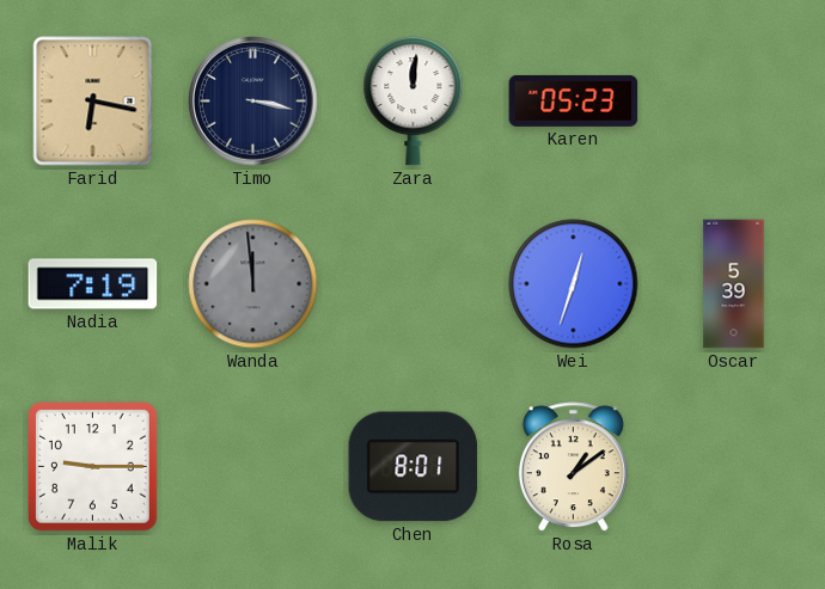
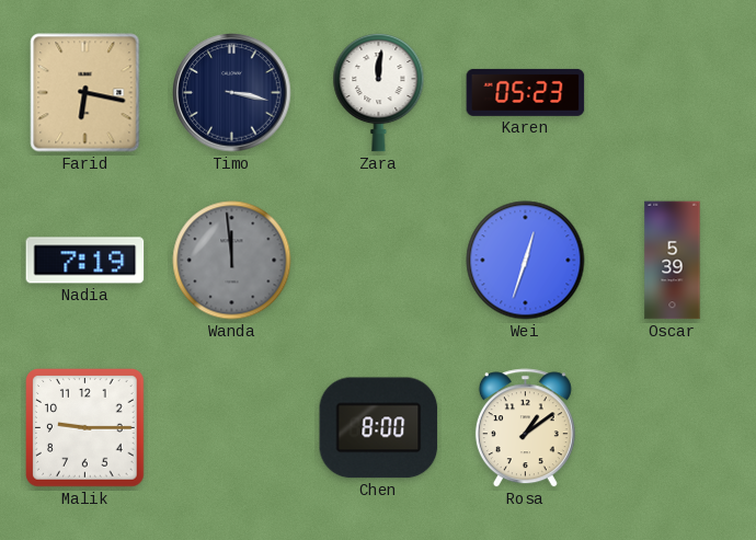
Chen: 8:01 -> 8:00 (379, 428)
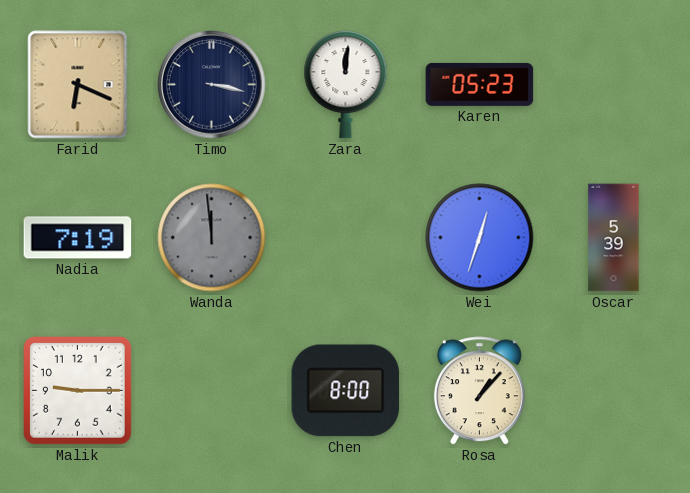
Farid: 6:17 -> 6:19 (78, 85)
Rosa: 1:09 -> 1:07 (479, 391)
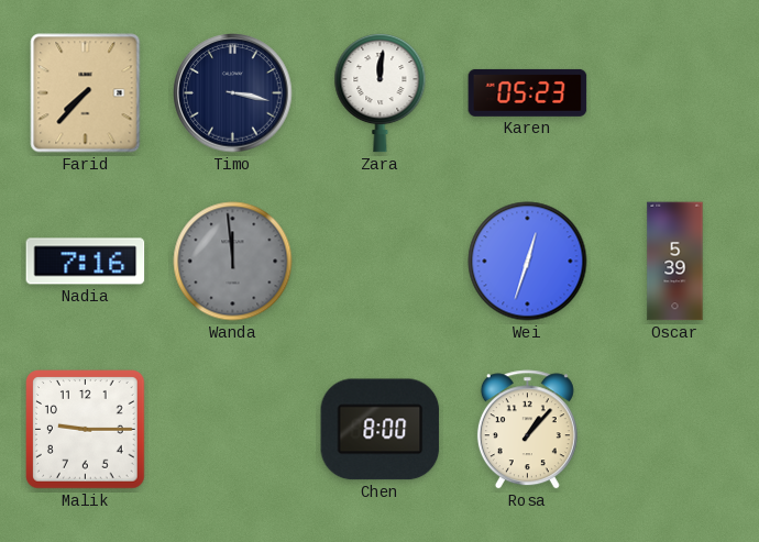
Farid: 6:19 -> 7:37 (86, 93)
Nadia: 7:19 -> 7:16 (86, 262)
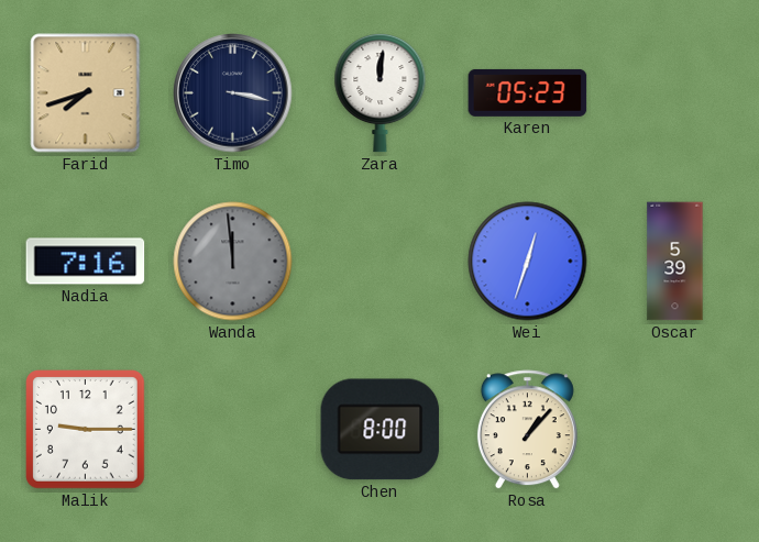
Farid: 7:37 -> 7:42 (86, 93)
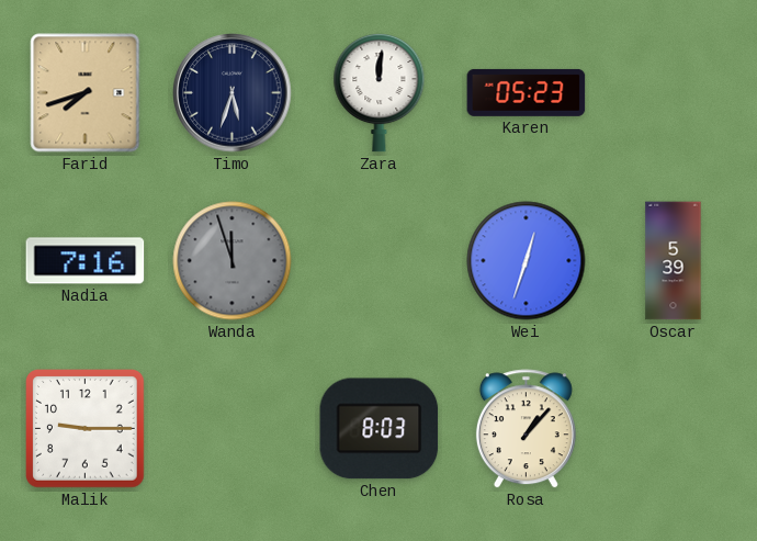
Timo: 3:17 -> 5:33 (233, 93)
Wanda: 11:59 -> 11:57 (233, 261)
Chen: 8:00 -> 8:03 (380, 429)
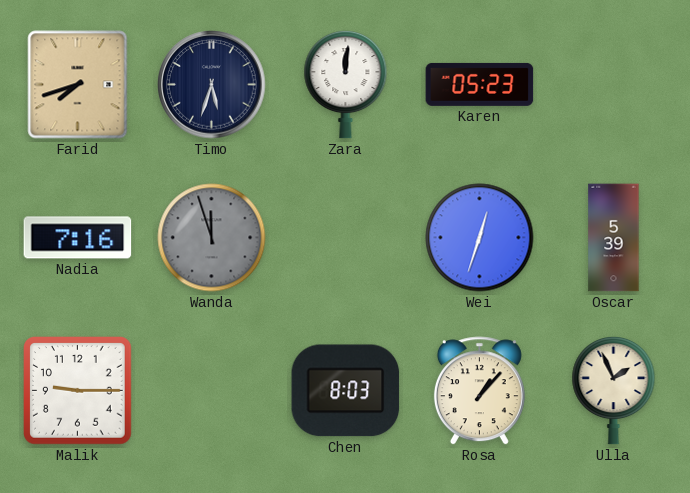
Ulla: none -> 1:56 (614, 390)
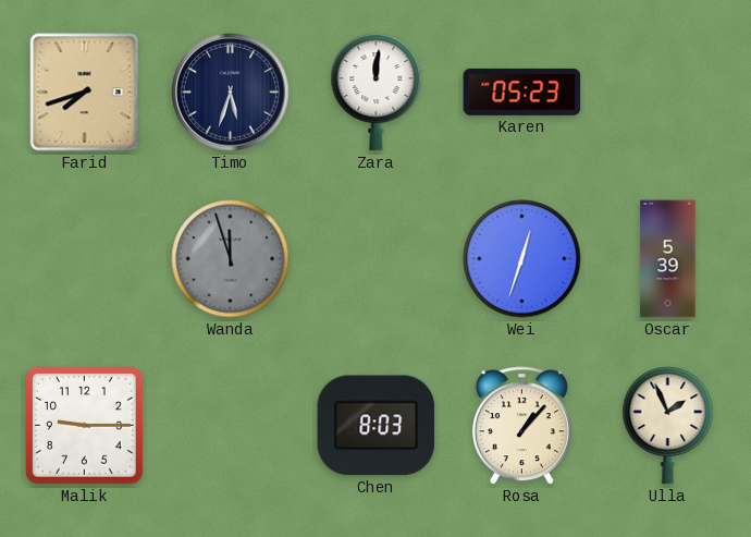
Nadia: 7:16 -> none (78, 238)
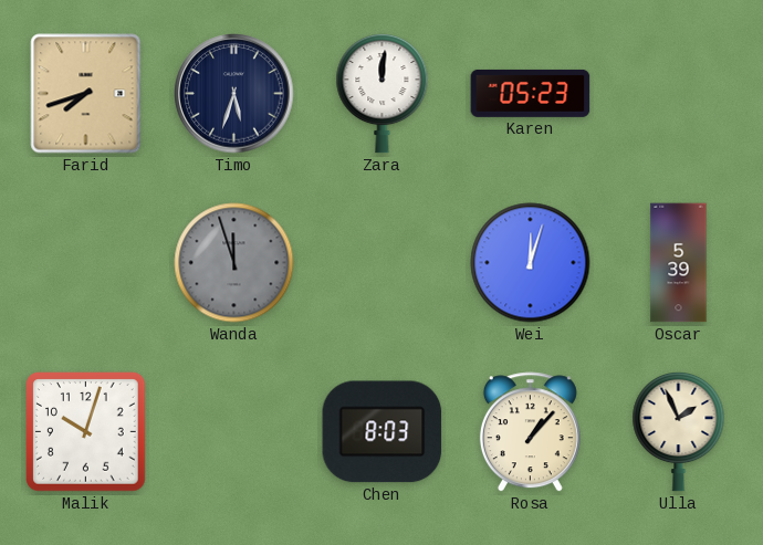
Wei: 12:33 -> 12:03 (531, 263)
Malik: 9:15 -> 10:03 (86, 432)
